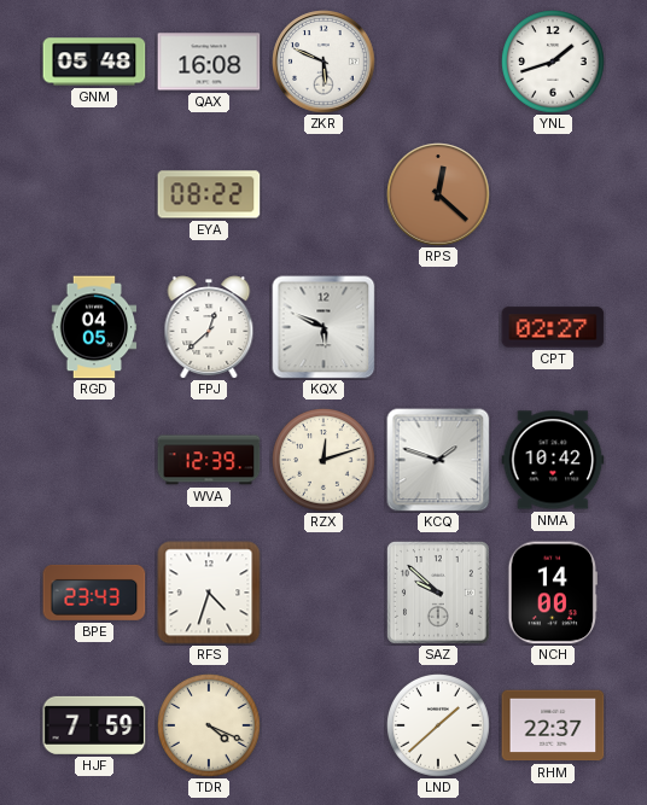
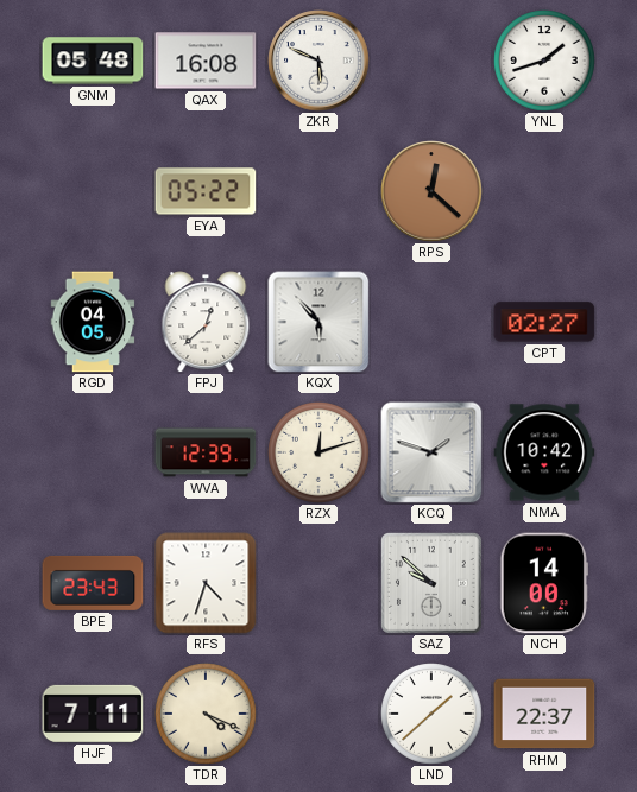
EYA: 08:22 -> 05:22 (206, 191)
KQX: 5:49 -> 5:53 (318, 322)
HJF: 7:59 -> 7:11 (93, 714)
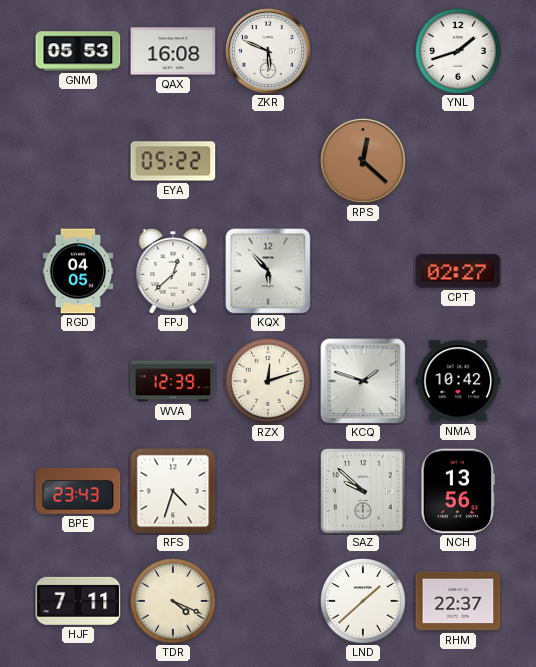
GNM: 05:48 -> 05:53 (78, 51)
NCH: 14:00 -> 13:56 (457, 491)
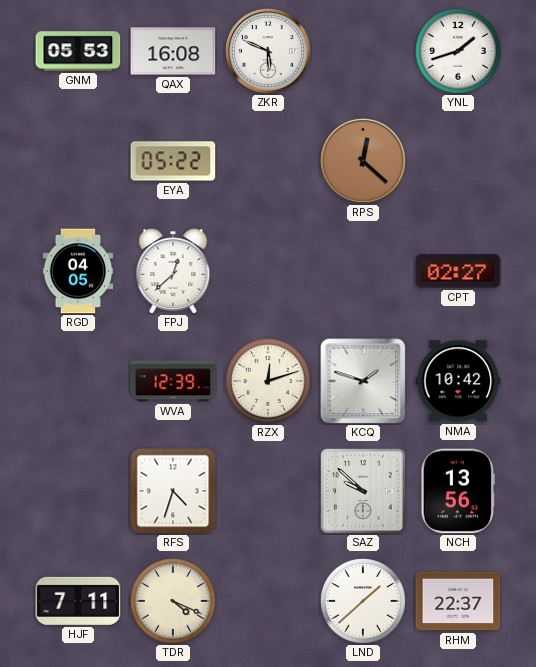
KQX: 5:53 -> none (268, 271)
BPE: 23:43 -> none (78, 491)
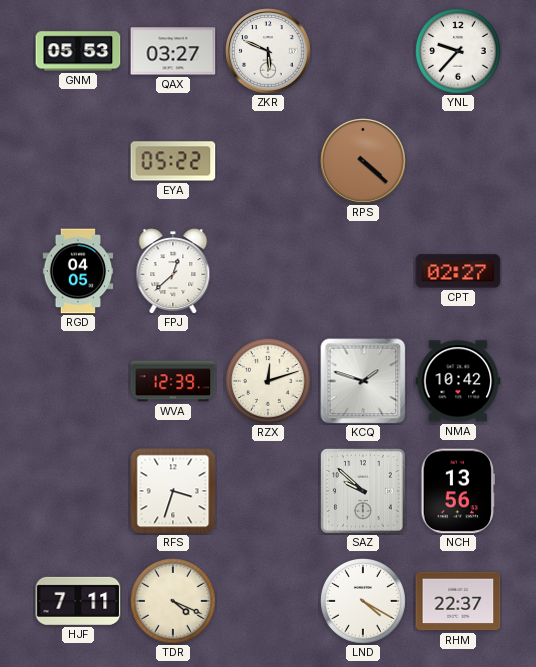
QAX: 16:08 -> 03:27 (173, 51)
YNL: 1:42 -> 9:37 (459, 52)
RPS: 12:22 -> 4:22 (363, 161)
RFS: 4:33 -> 3:33 (173, 491)
LND: 1:38 -> 4:20 (364, 602)
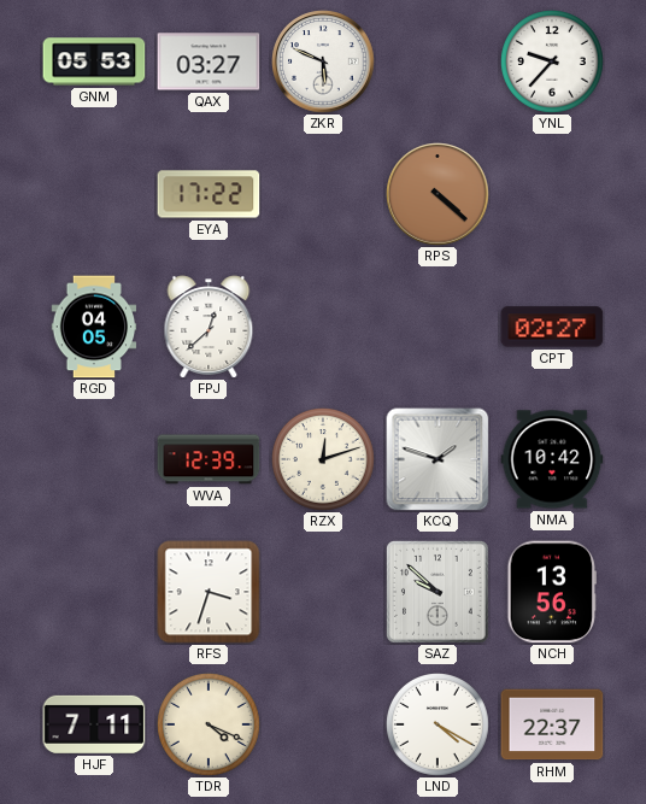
EYA: 05:22 -> 17:22 (209, 194)
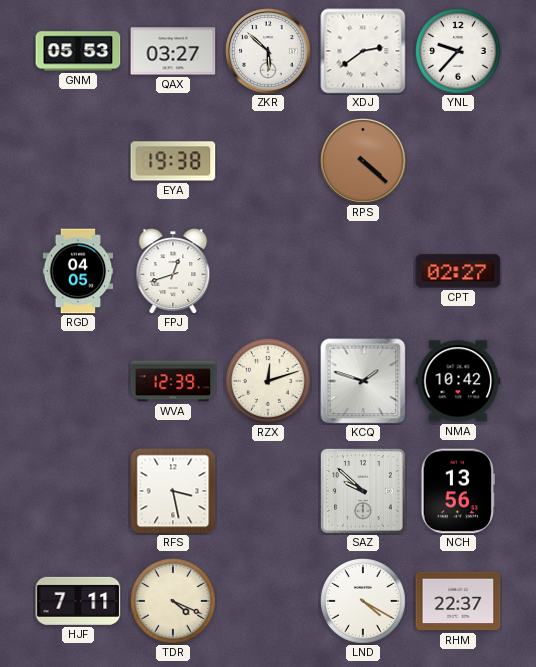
ZKR: 5:49 -> 5:52 (268, 51)
XDJ: none -> 2:39 (363, 51)
EYA: 17:22 -> 19:38 (173, 161)
FPJ: 12:38 -> 12:42 (173, 271)
RFS: 3:33 -> 3:28 (173, 491)
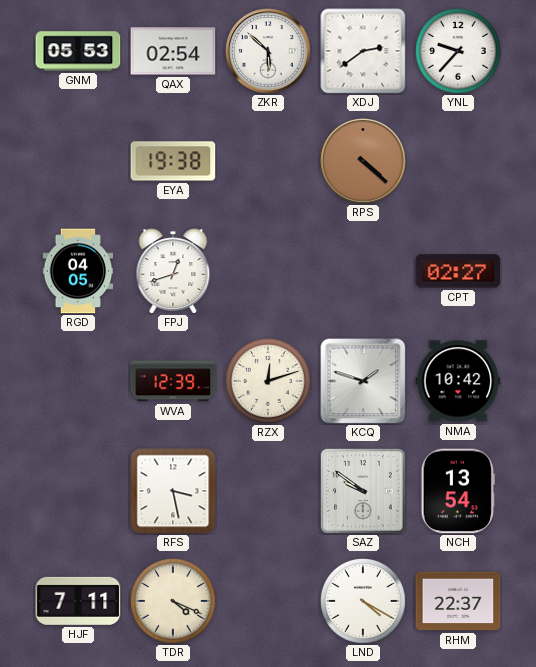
QAX: 03:27 -> 02:54 (173, 51)
SAZ: 9:52 -> 9:51 (363, 491)
NCH: 13:56 -> 13:54 (457, 491)
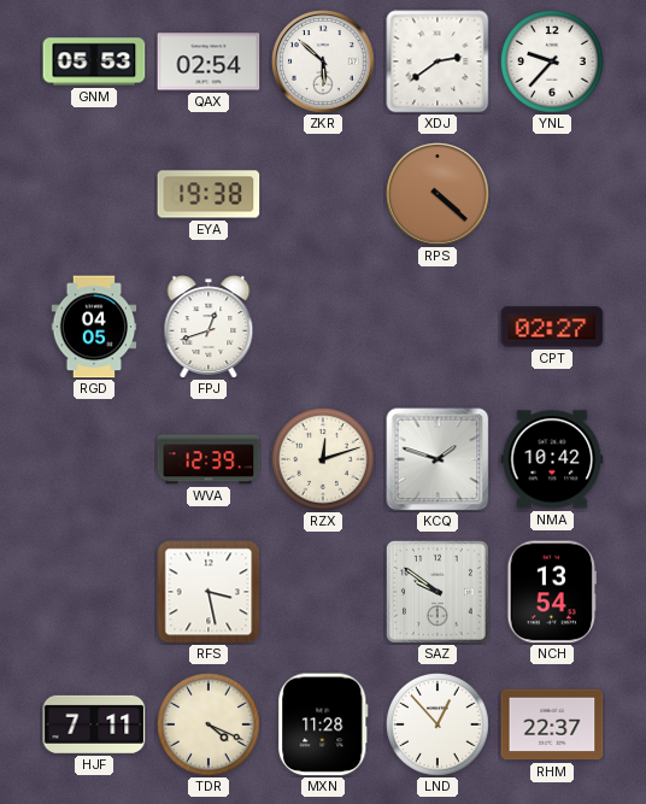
MXN: none -> 11:28 (323, 724)
LND: 4:20 -> 12:53 (439, 726)
